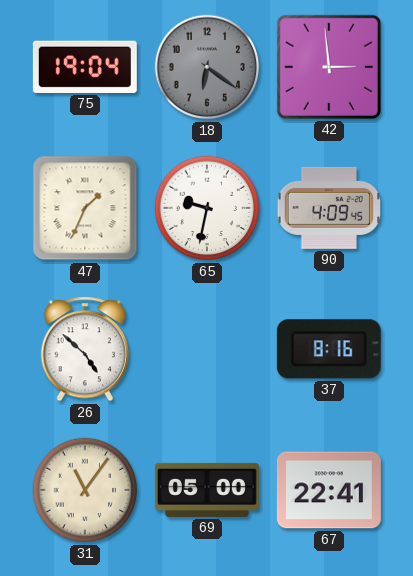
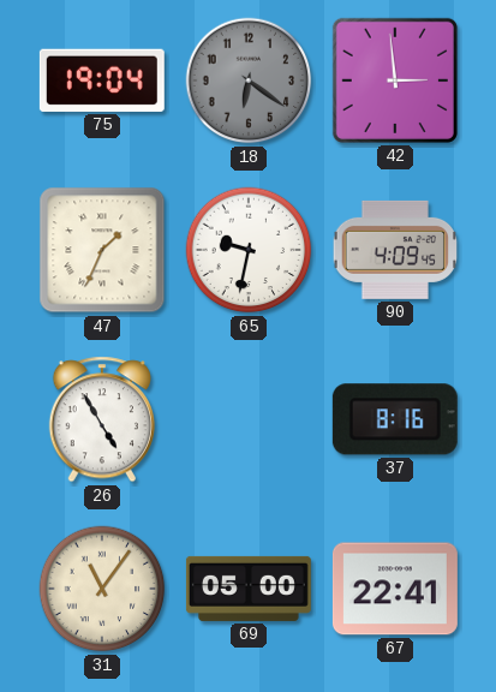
26: 4:52 -> 4:55 (101, 419)
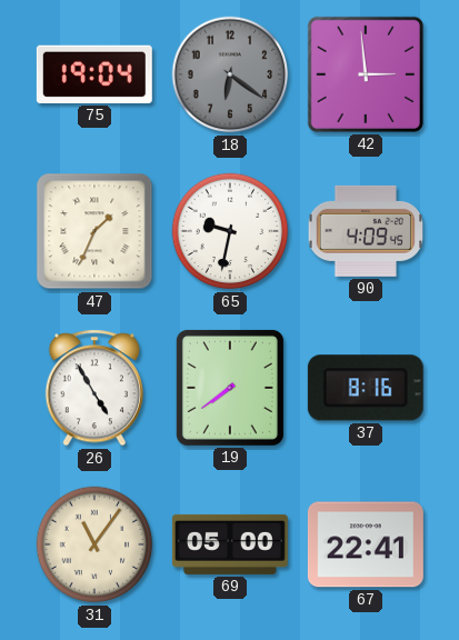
19: none -> 7:39 (230, 388)
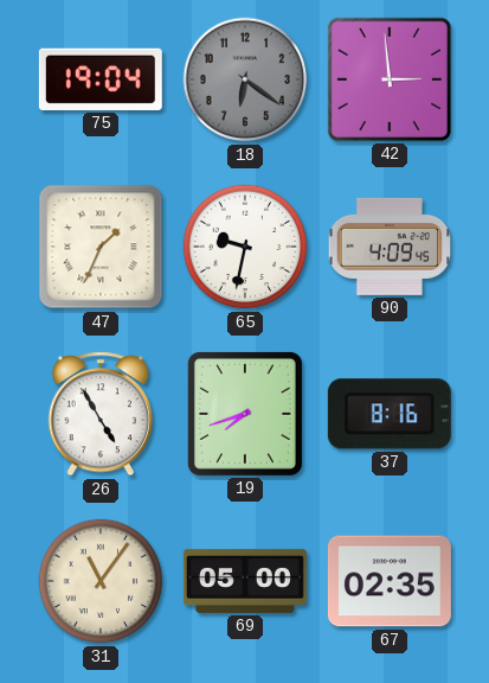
19: 7:39 -> 7:42 (245, 414)
67: 22:41 -> 02:35 (390, 581)
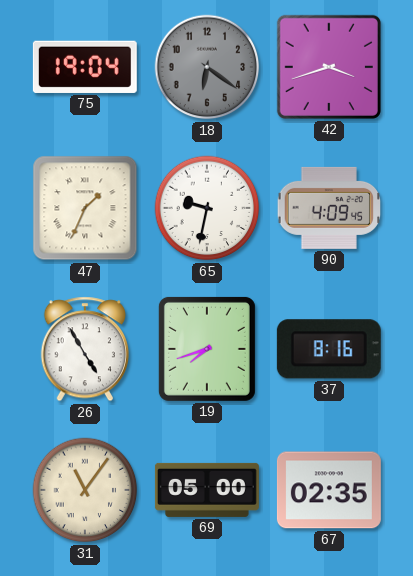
42: 2:59 -> 3:42 (329, 67)
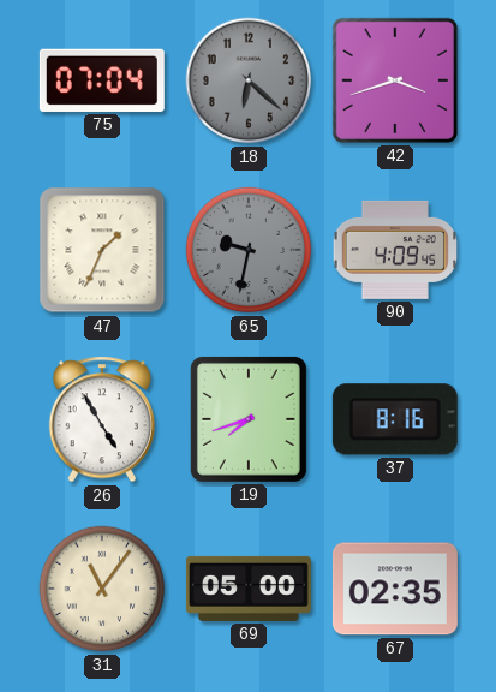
75: 19:04 -> 07:04 (102, 80)
18: 6:21 -> 6:22 (249, 80)
65 dial: white -> grey (249, 250)
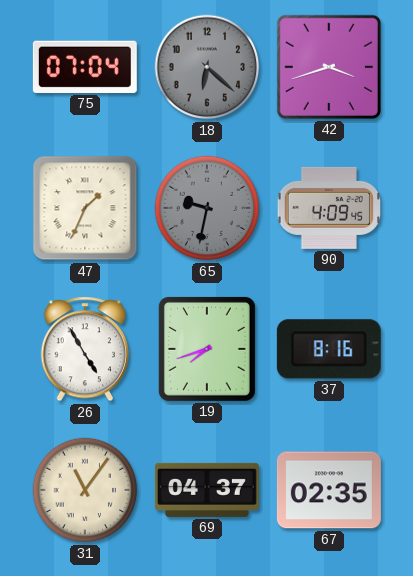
69: 05:00 -> 04:37 (207, 490)
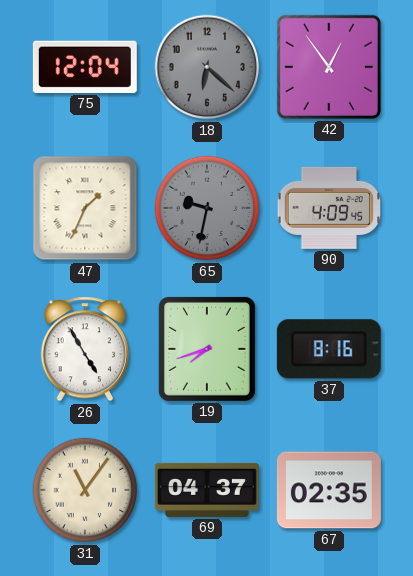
75: 07:04 -> 12:04 (85, 67)
42: 3:42 -> 12:54 (329, 67)
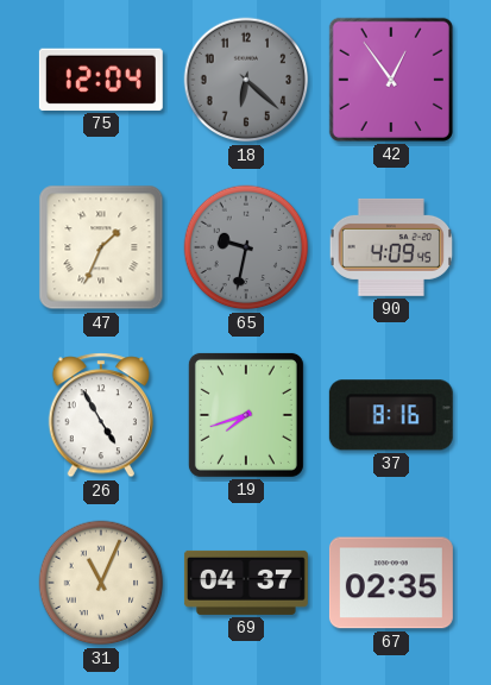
31: 11:06 -> 11:04 (101, 583)
